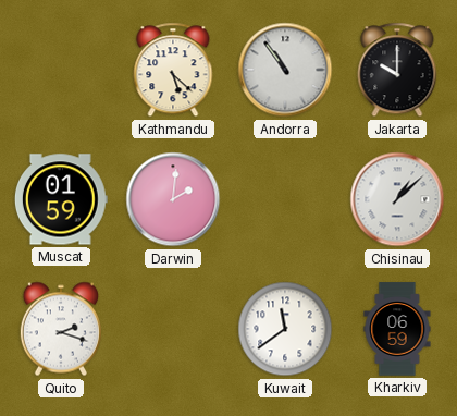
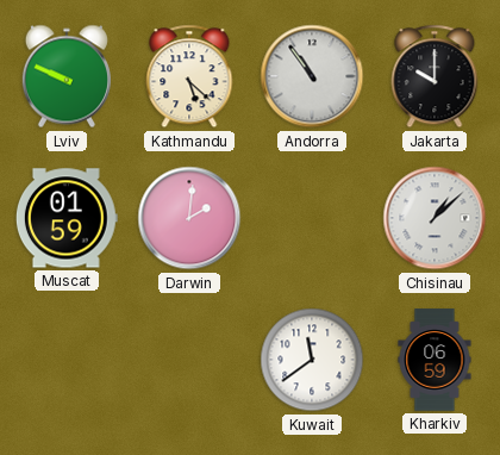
Lviv: none -> 9:49 (67, 76)
Quito: 2:18 -> none (61, 329)
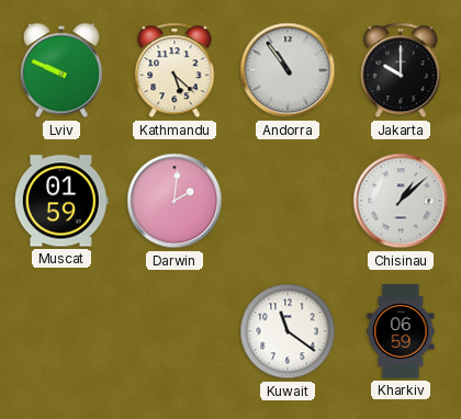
Kuwait: 11:39 -> 11:21 (288, 331)
